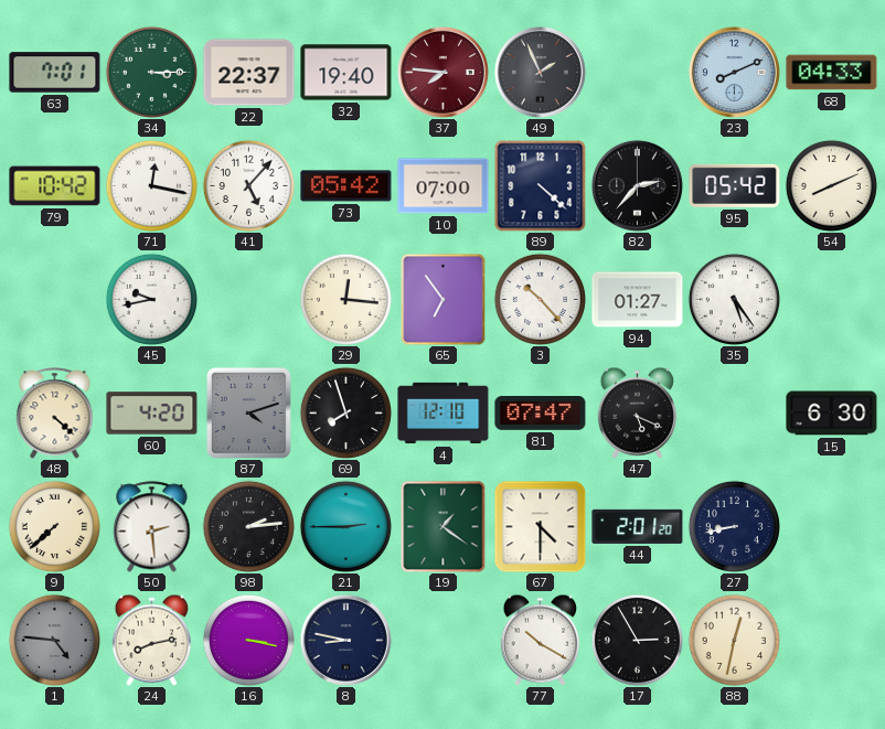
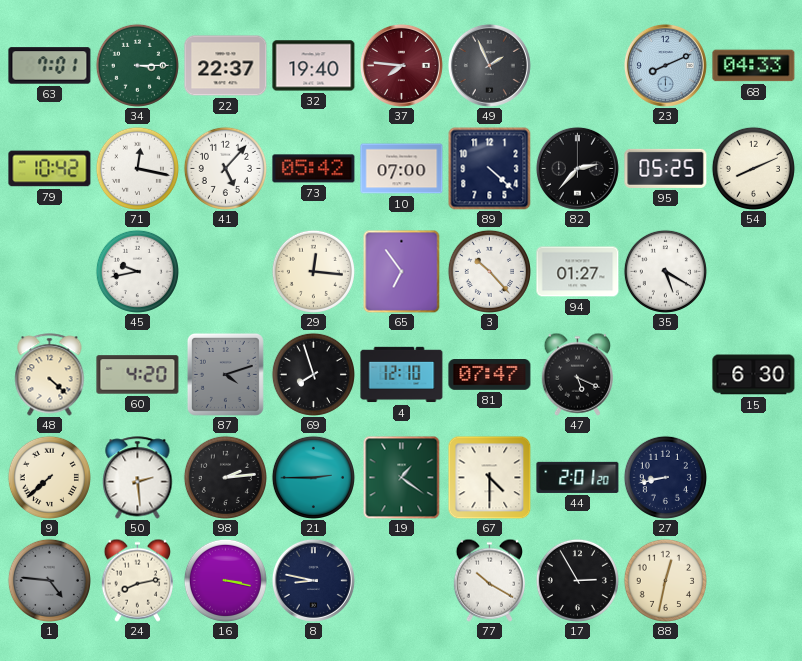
95: 05:42 -> 05:25 (666, 168)
35: 5:24 -> 5:20 (665, 271)
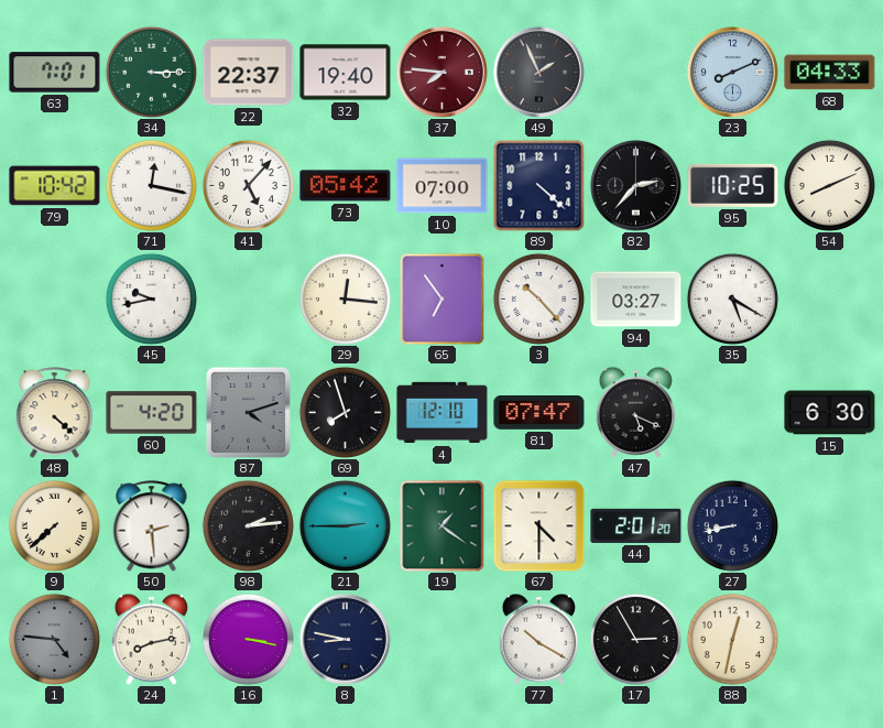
95: 05:25 -> 10:25 (733, 185)
94: 01:27 -> 03:27 (636, 300)
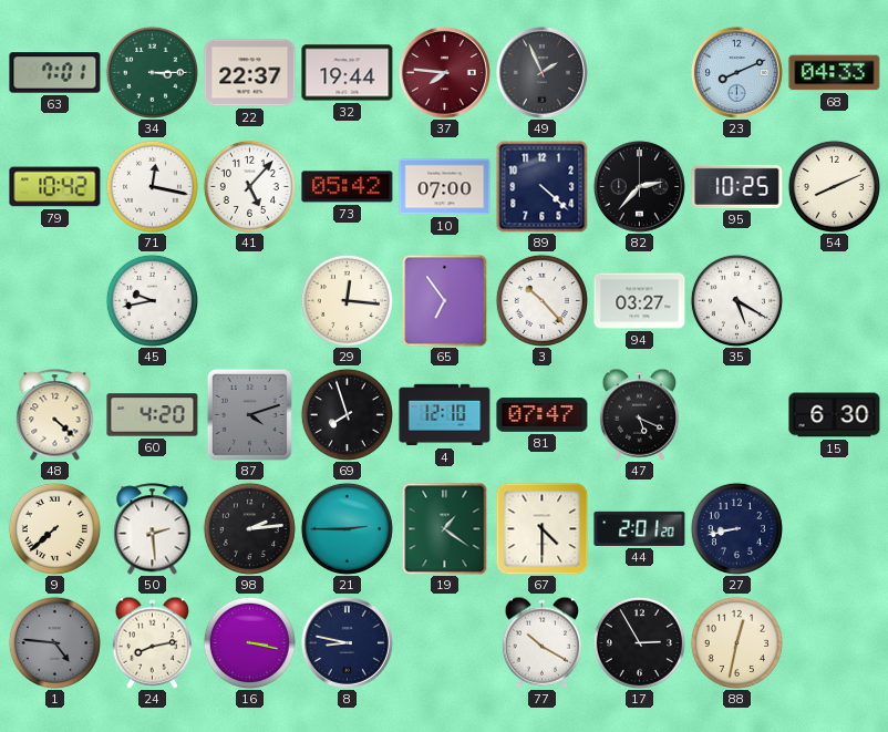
32: 19:40 -> 19:44 (348, 73)
